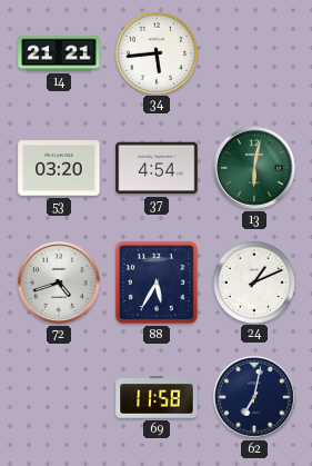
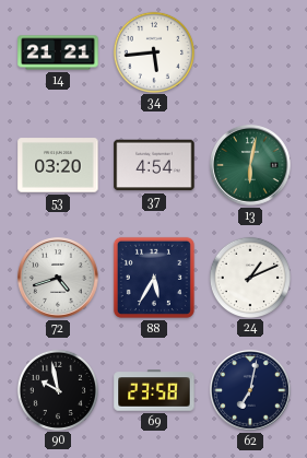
90: none -> 9:58 (57, 389)
69: 11:58 -> 23:58 (154, 390)
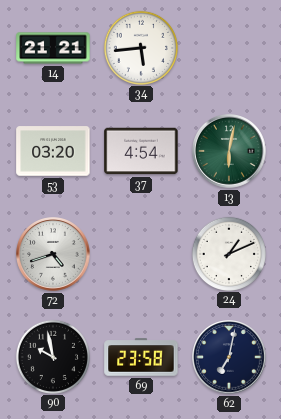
88: 5:35 -> none (154, 278)
